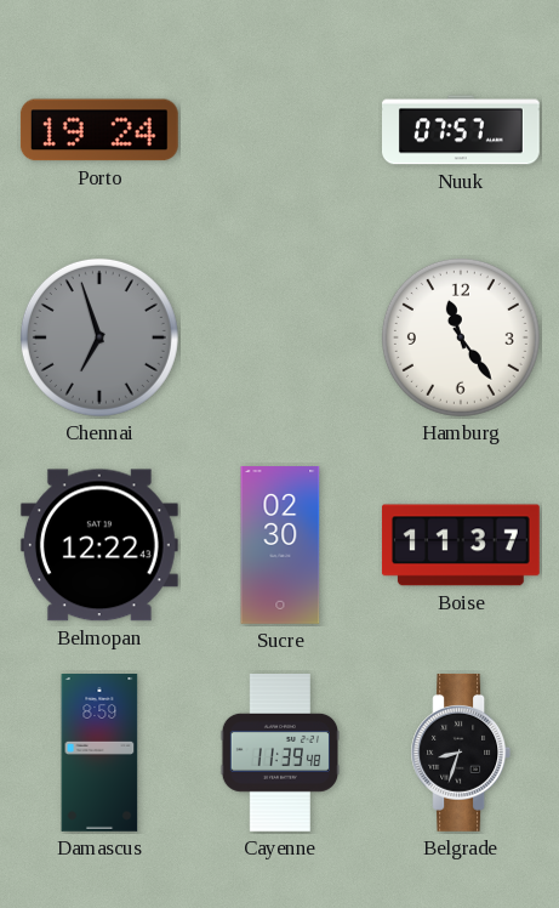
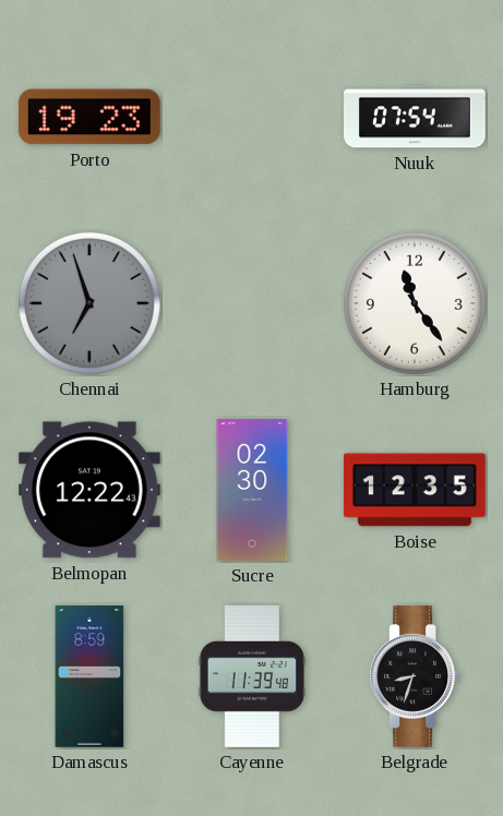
Porto: 19:24 -> 19:23 (89, 117)
Nuuk: 07:57 -> 07:54 (416, 117)
Boise: 11:37 -> 12:35 (415, 490)
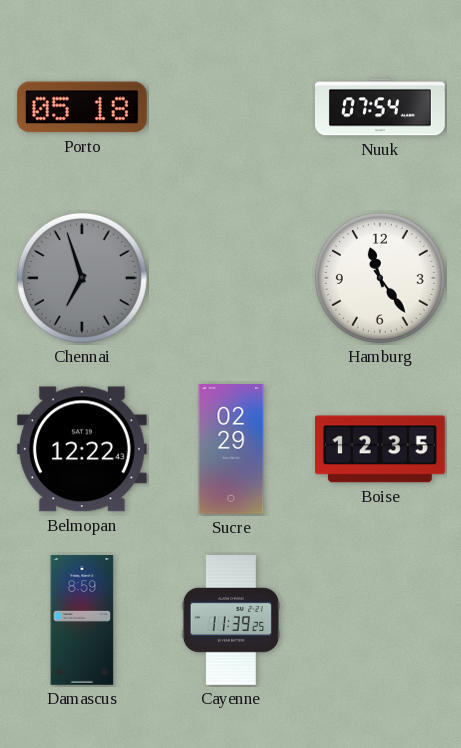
Porto: 19:23 -> 05:18 (82, 107)
Sucre: 02:30 -> 02:29 (231, 450)
Cayenne: 11:39:48 -> 11:39:25 (230, 621)
Belgrade: 8:33 -> none (415, 676)
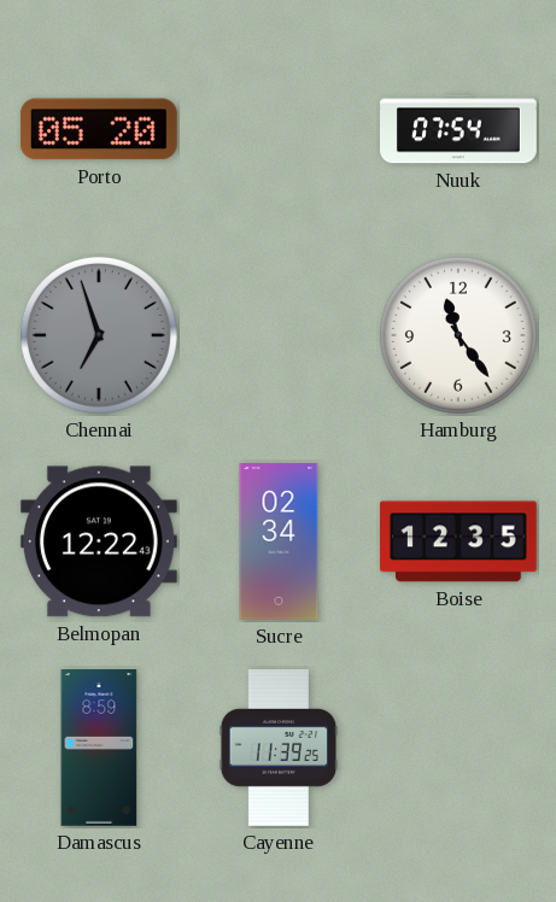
Porto: 05:18 -> 05:20 (99, 129)
Sucre: 02:29 -> 02:34 (279, 543)
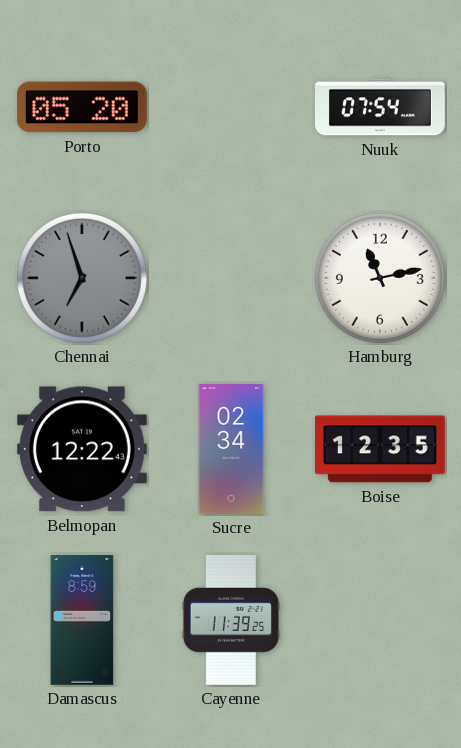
Hamburg: 11:24 -> 11:13 (380, 278)
